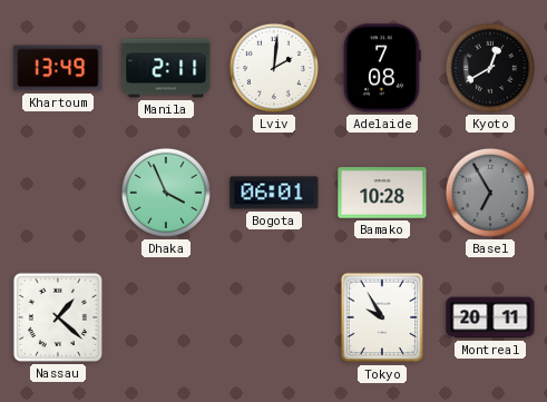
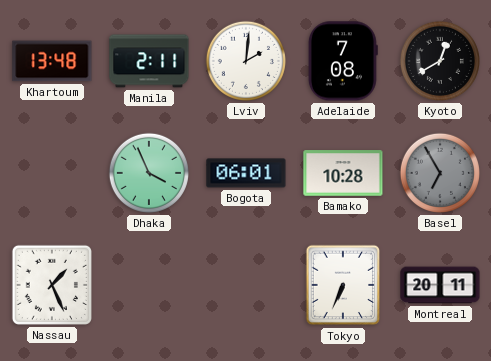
Khartoum: 13:49 -> 13:48 (52, 61)
Nassau: 1:22 -> 1:26 (52, 285)
Tokyo: 9:55 -> 6:34 (343, 285)
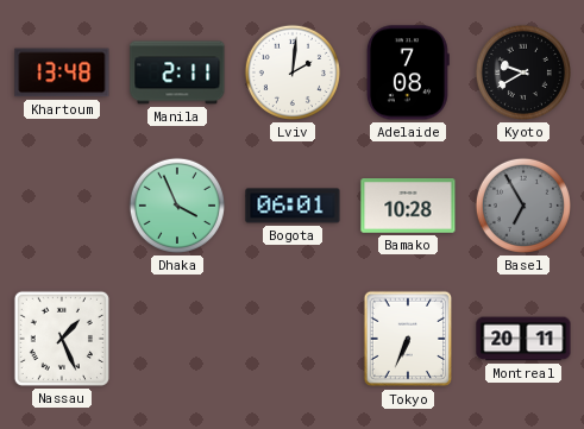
Kyoto: 12:40 -> 9:40 (523, 72)
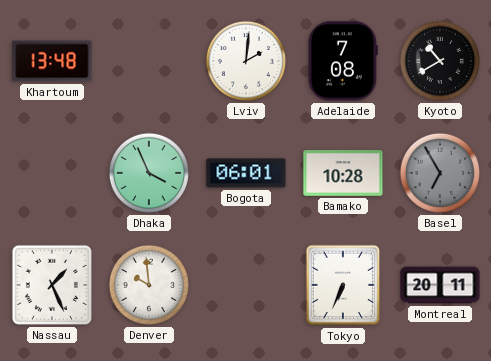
Manila: 2:11 -> none (177, 72)
Kyoto: 9:40 -> 10:40 (440, 61)
Denver: none -> 9:59 (149, 285)
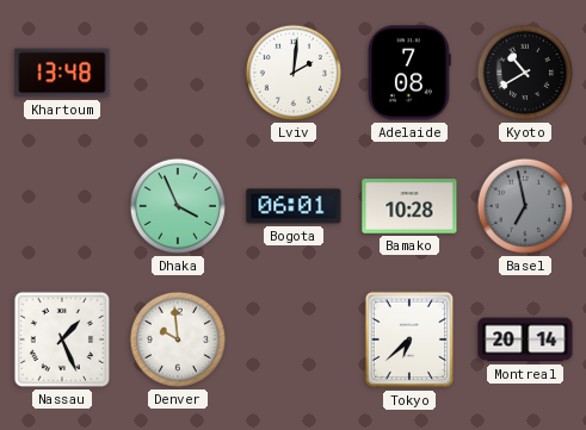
Basel: 6:55 -> 6:58 (525, 206)
Tokyo: 6:34 -> 6:38 (409, 339)
Montreal: 20:11 -> 20:14 (525, 339)
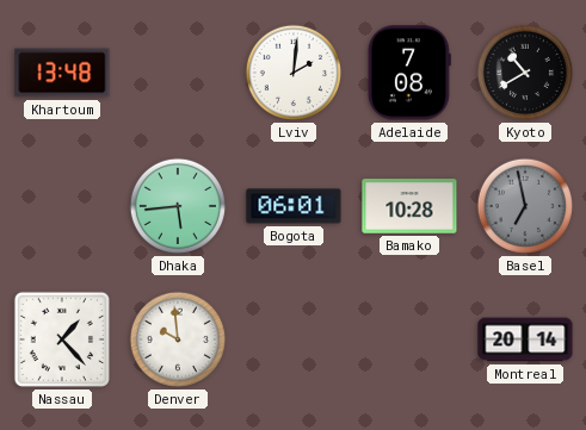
Dhaka: 3:56 -> 5:44 (178, 206)
Nassau: 1:26 -> 1:23 (62, 339)
Tokyo: 6:38 -> none (409, 339)
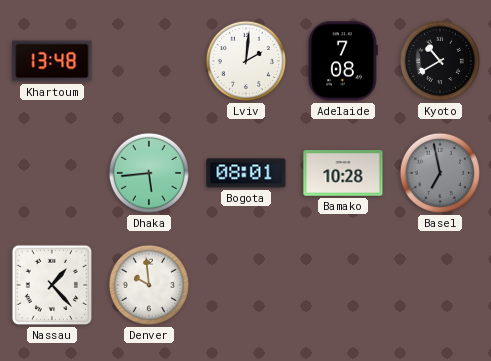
Bogota: 06:01 -> 08:01 (246, 173)
Montreal: 20:14 -> none (525, 339)
